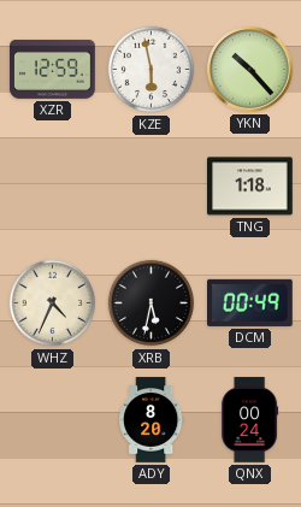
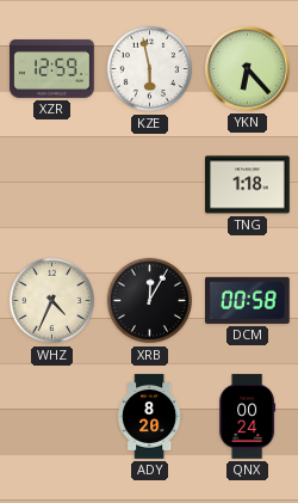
YKN: 10:23 -> 6:23 (248, 69)
XRB: 5:32 -> 12:05 (150, 301)
DCM: 00:49 -> 00:58 (248, 300)
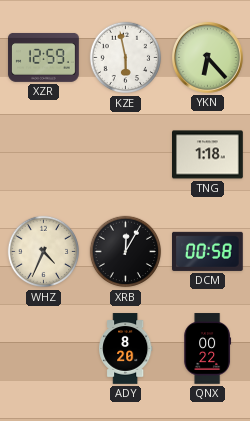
QNX: 00:24 -> 00:22 (208, 349)
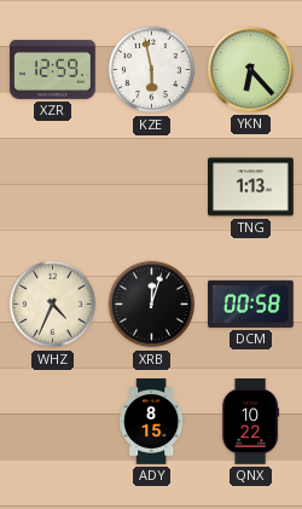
TNG: 1:18 -> 1:13 (251, 187)
XRB: 12:05 -> 12:03 (152, 305)
ADY: 8:20 -> 8:15 (152, 422)
QNX: 00:22 -> 10:22 (251, 422)
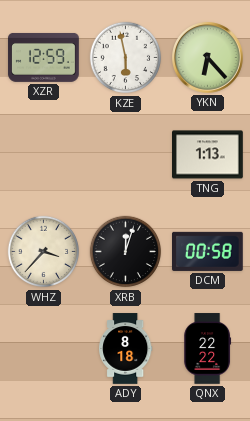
WHZ: 4:34 -> 3:37 (44, 252)
ADY: 8:15 -> 8:18 (126, 349)
QNX: 10:22 -> 22:22 (208, 349)
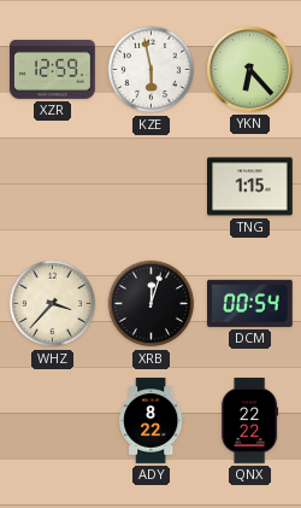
TNG: 1:13 -> 1:15 (250, 187)
DCM: 00:58 -> 00:54 (250, 303)
ADY: 8:18 -> 8:22 (152, 421)
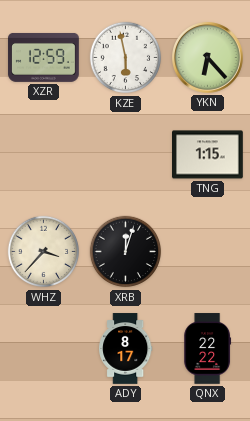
DCM: 00:54 -> none (250, 303)
ADY: 8:22 -> 8:17 (126, 349)
